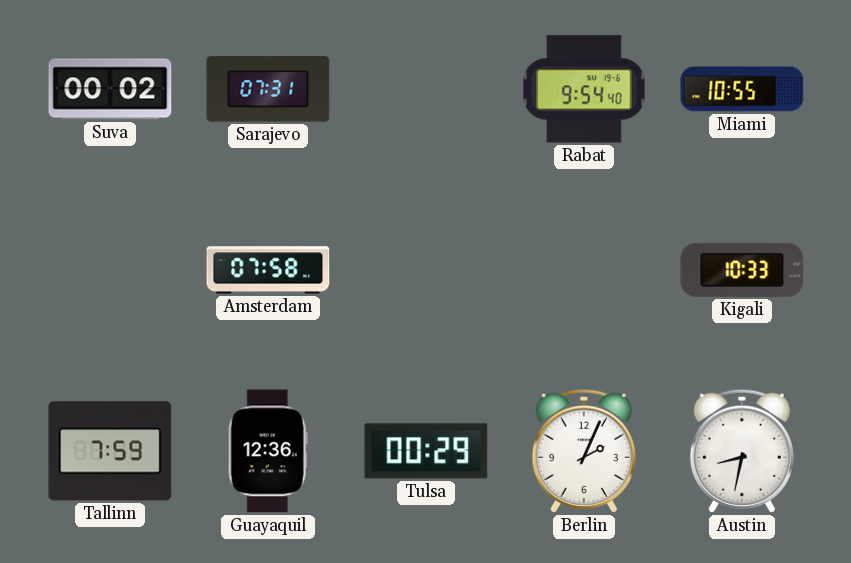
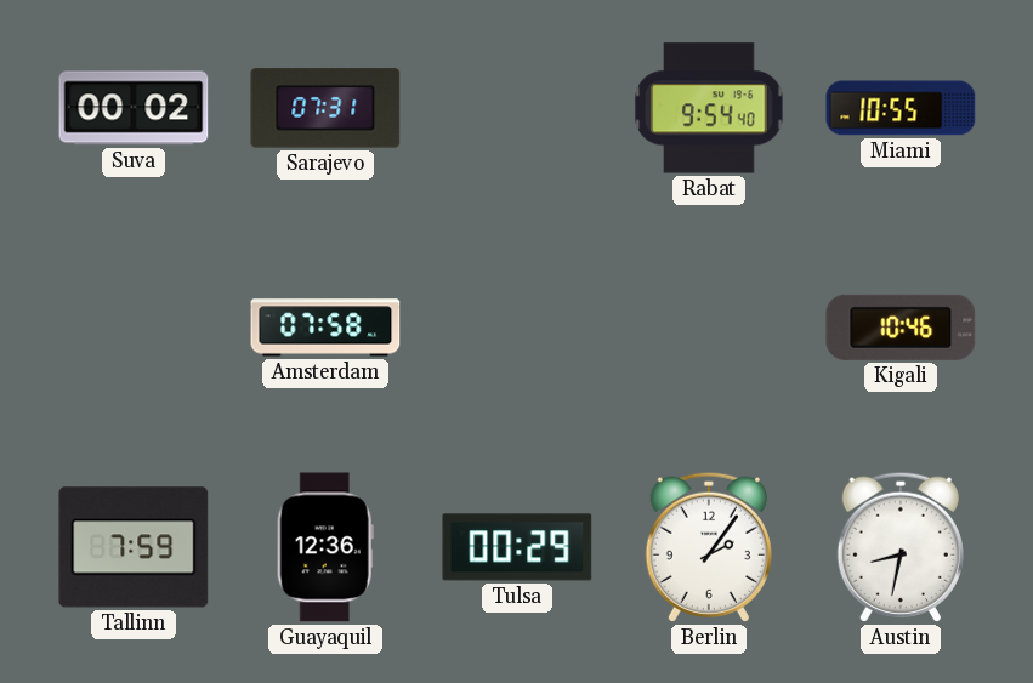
Kigali: 10:33 -> 10:46 (901, 328)
Berlin: 2:04 -> 2:06 (709, 547)
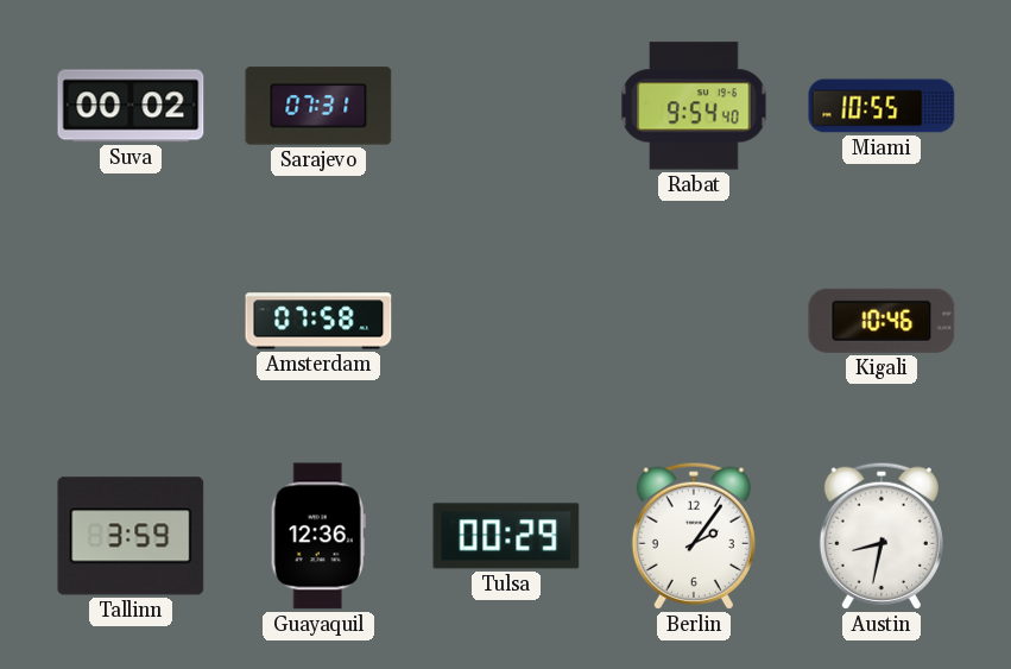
Tallinn: 7:59 -> 3:59 (131, 536)
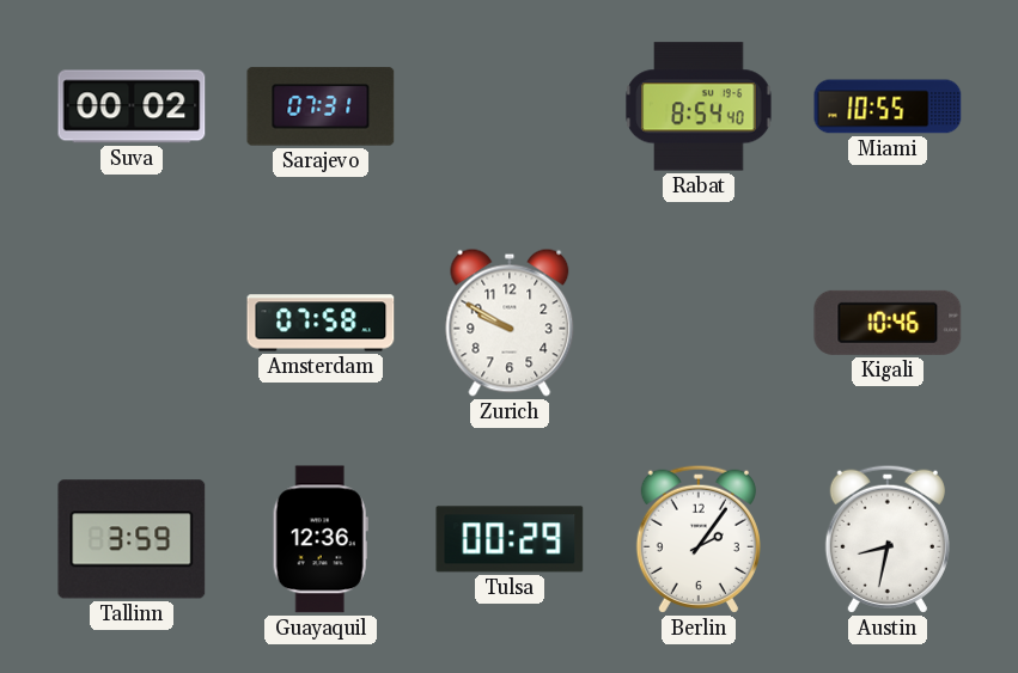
Rabat: 9:54 -> 8:54 (699, 106)
Zurich: none -> 9:50 (510, 323)
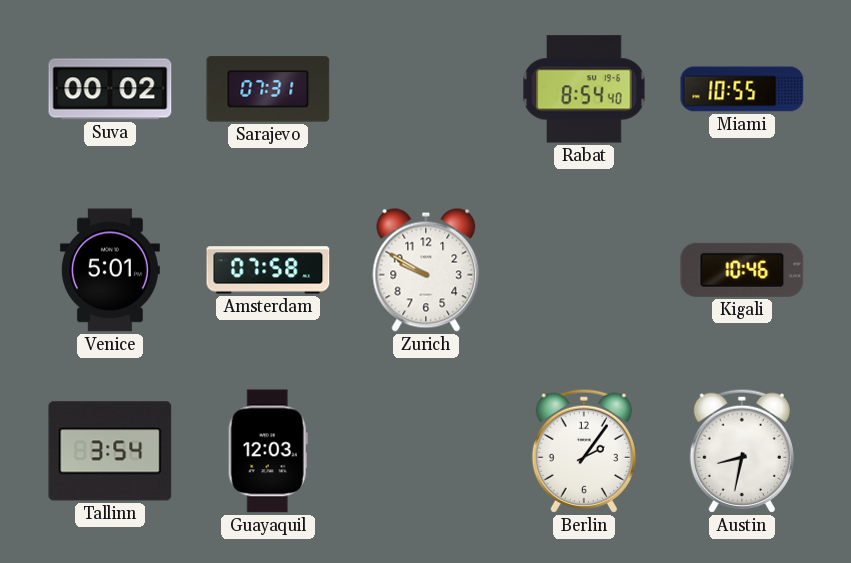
Venice: none -> 5:01 (110, 270)
Tallinn: 3:59 -> 3:54 (110, 451)
Guayaquil: 12:36 -> 12:03 (268, 451)
Tulsa: 00:29 -> none (510, 539)
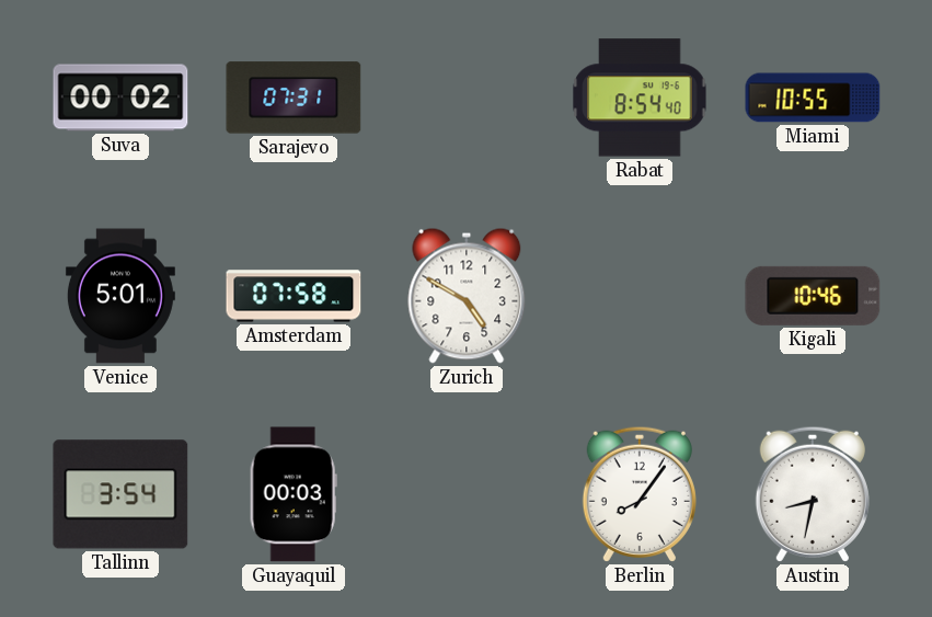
Zurich: 9:50 -> 4:50 (467, 296)
Guayaquil: 12:03 -> 00:03 (294, 494)
Berlin: 2:06 -> 8:06 (640, 494)
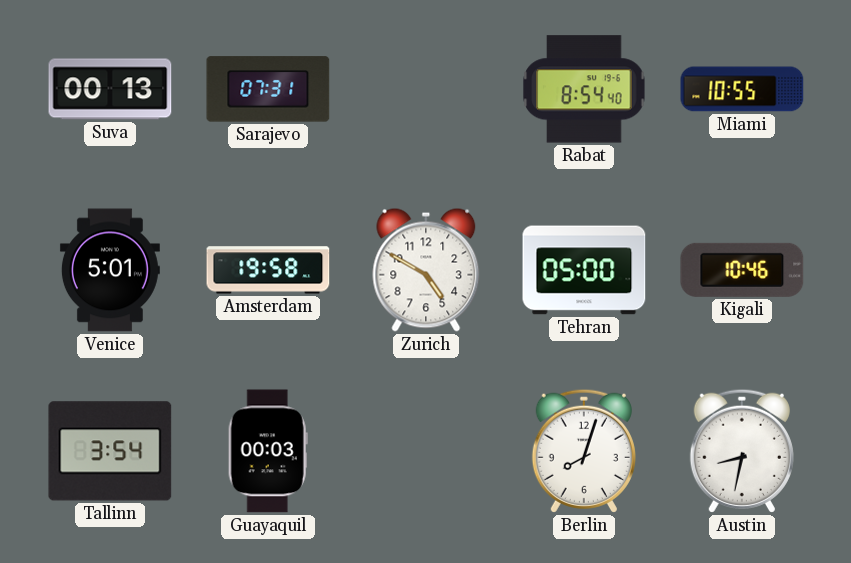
Suva: 00:02 -> 00:13 (110, 89)
Amsterdam: 07:58 -> 19:58 (268, 270)
Tehran: none -> 05:00 (584, 270)
Berlin: 8:06 -> 8:03 (584, 451)
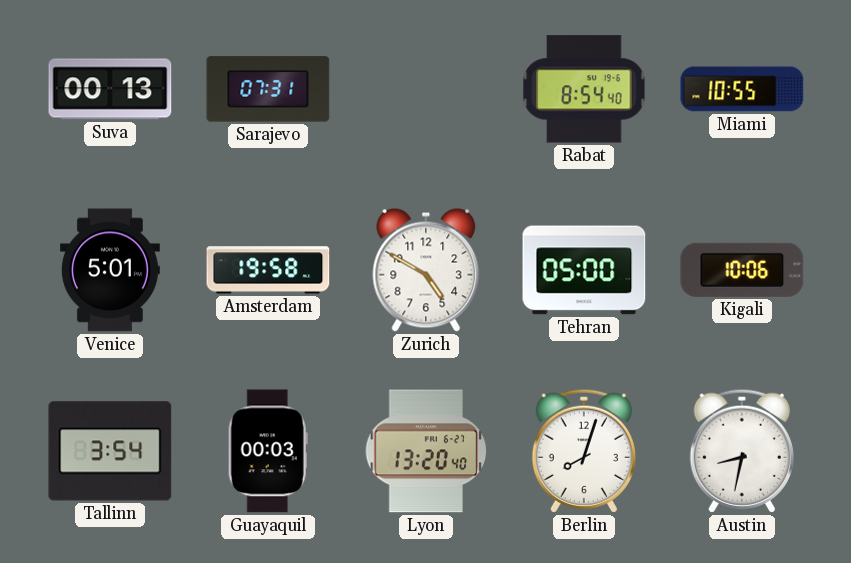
Kigali: 10:46 -> 10:06 (742, 270)
Lyon: none -> 13:20 (426, 451)
